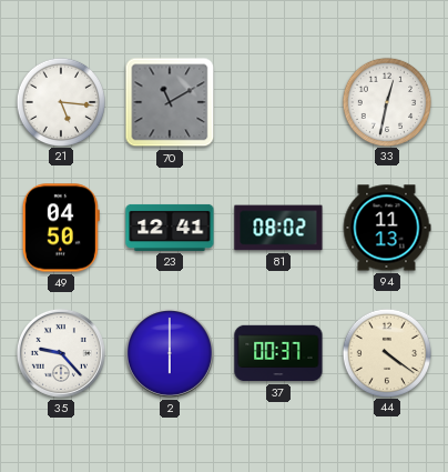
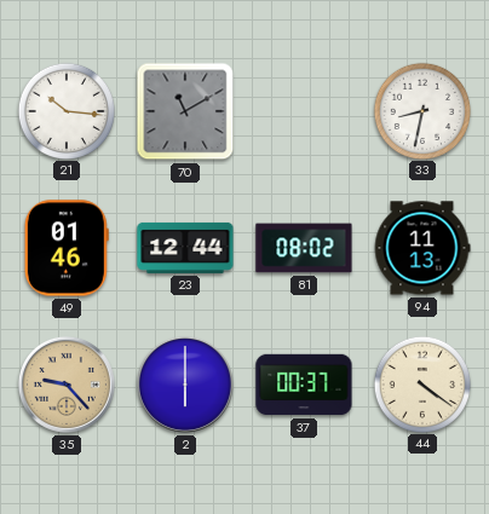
21: 5:16 -> 10:16 (65, 110)
33: 12:32 -> 8:32 (421, 110)
49: 04:50 -> 01:46 (67, 248)
23: 12:41 -> 12:44 (185, 248)
35 dial: white -> champagne (67, 385)
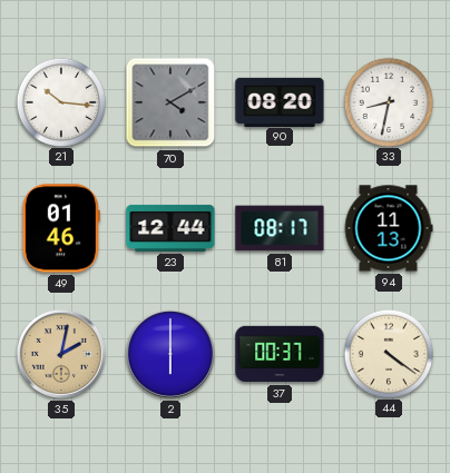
70: 11:10 -> 4:10 (170, 102)
90: none -> 08:20 (280, 101)
81: 08:02 -> 08:17 (280, 228)
35: 9:23 -> 2:02 (61, 354)
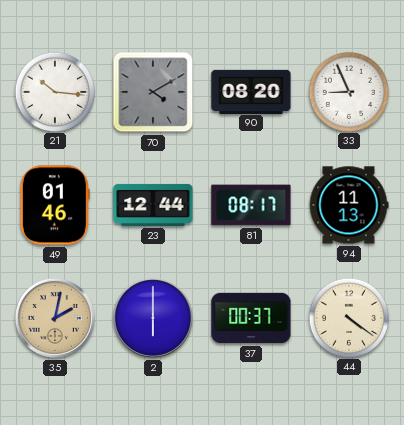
33: 8:32 -> 8:56 (348, 91)
